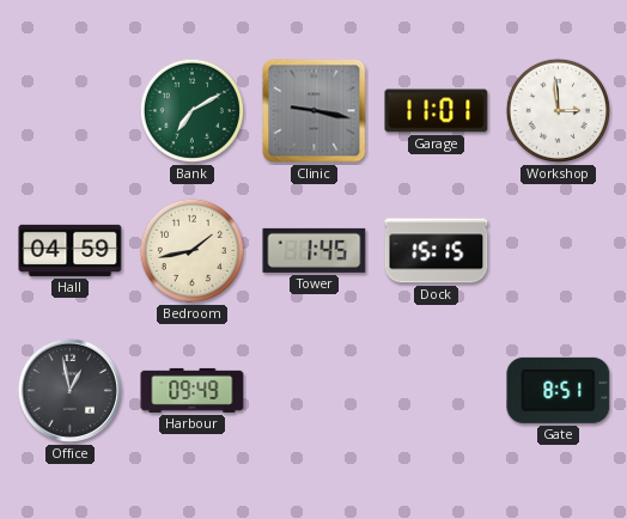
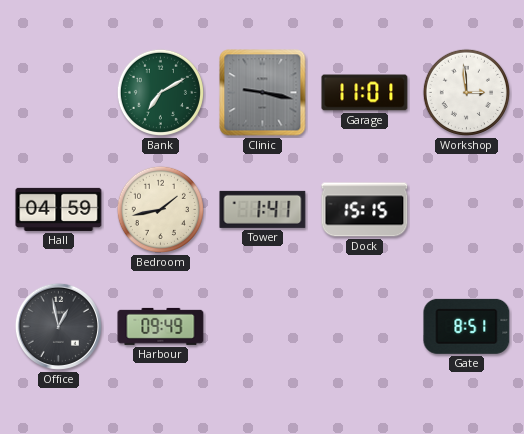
Tower: 1:45 -> 1:41 (263, 209)
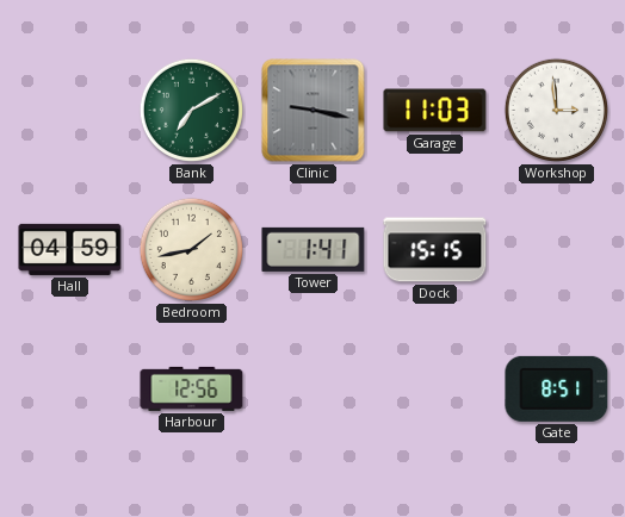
Garage: 11:01 -> 11:03 (435, 111)
Office: 12:58 -> none (58, 326)
Harbour: 09:49 -> 12:56 (192, 388)
